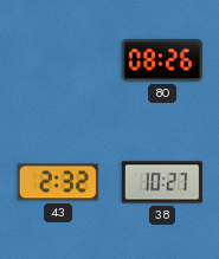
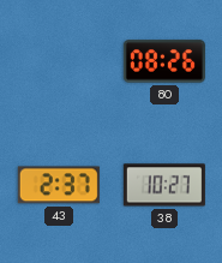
43: 2:32 -> 2:37 (59, 185)
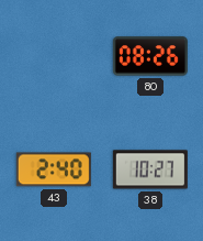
43: 2:37 -> 2:40 (54, 169)
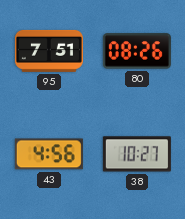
95: none -> 7:51 (49, 51)
43: 2:40 -> 4:56 (49, 154)
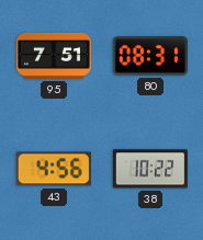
80: 08:26 -> 08:31 (150, 56)
38: 10:27 -> 10:22 (150, 169)
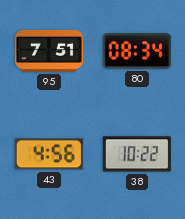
80: 08:31 -> 08:34 (137, 51)
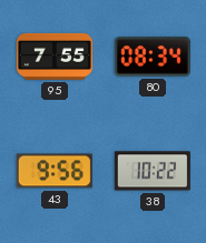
95: 7:51 -> 7:55 (55, 57)
43: 4:56 -> 9:56 (55, 171)
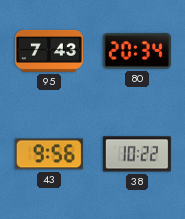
95: 7:55 -> 7:43 (49, 51)
80: 08:34 -> 20:34 (137, 51)
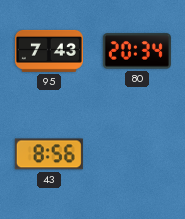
43: 9:56 -> 8:56 (49, 154)
38: 10:22 -> none (137, 154)
